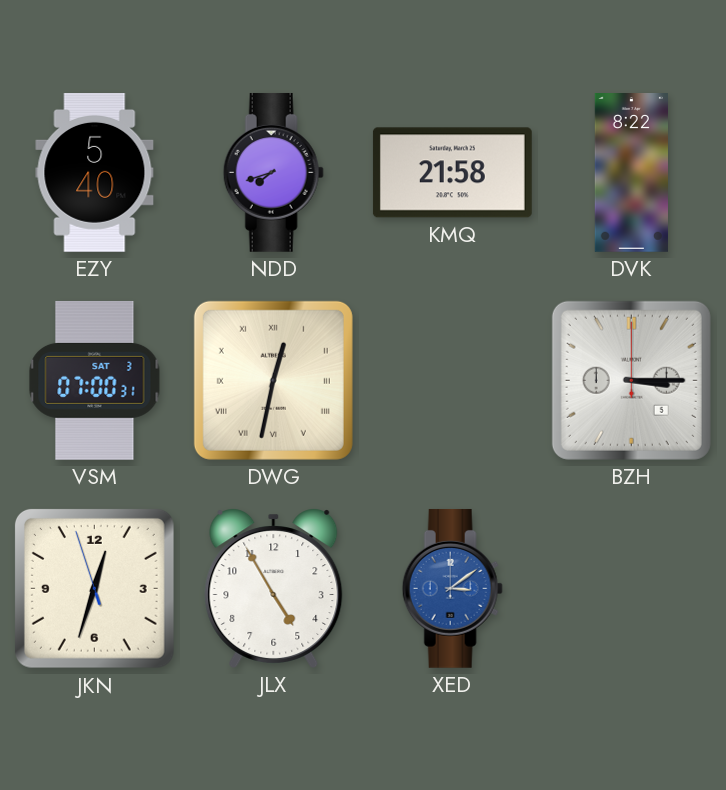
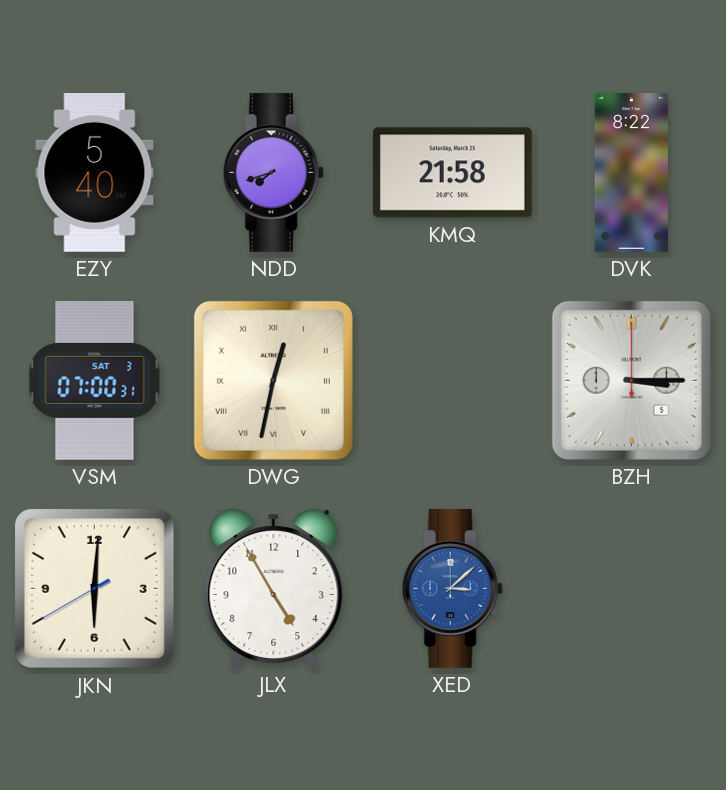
JKN: 12:32 -> 6:00 (94, 588)
XED: 3:09 -> 3:08 (452, 588)
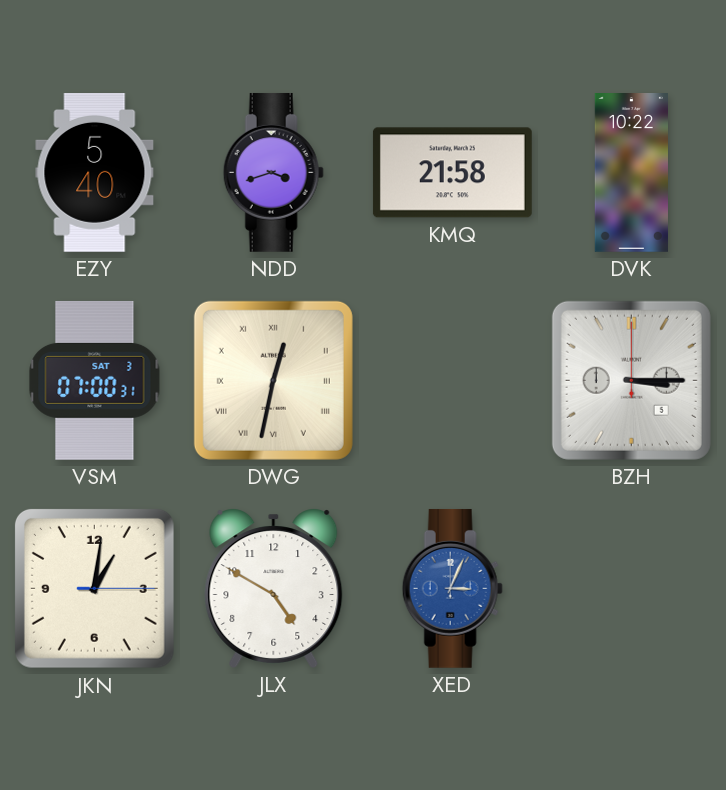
NDD: 7:42 -> 3:42 (273, 172)
DVK: 8:22 -> 10:22 (631, 173)
JKN: 6:00 -> 1:01 (94, 588)
JLX: 4:55 -> 4:50 (274, 588)
XED: 3:08 -> 3:04 (452, 588)
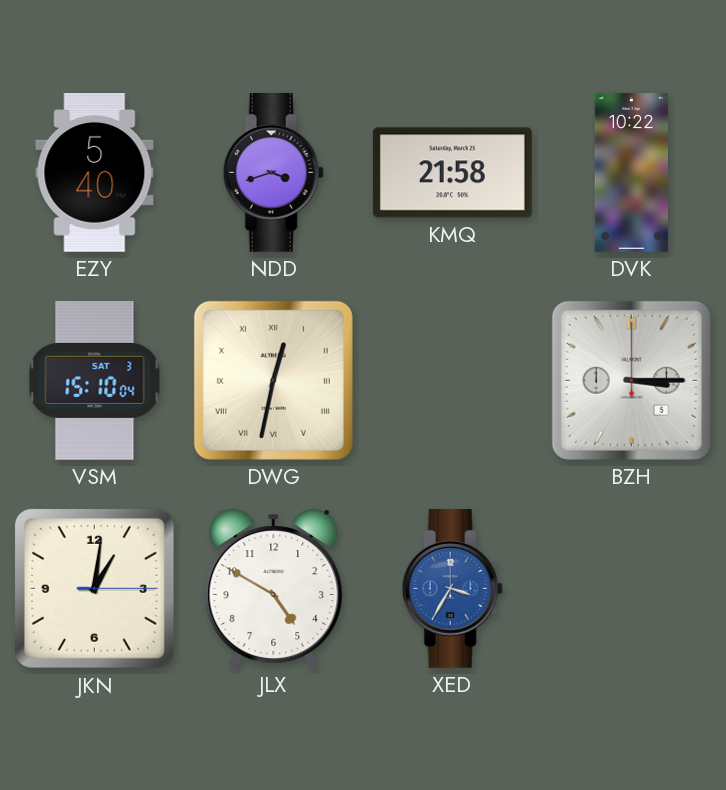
VSM: 07:00 -> 15:10 (95, 380)
XED: 3:04 -> 3:35 (452, 588)
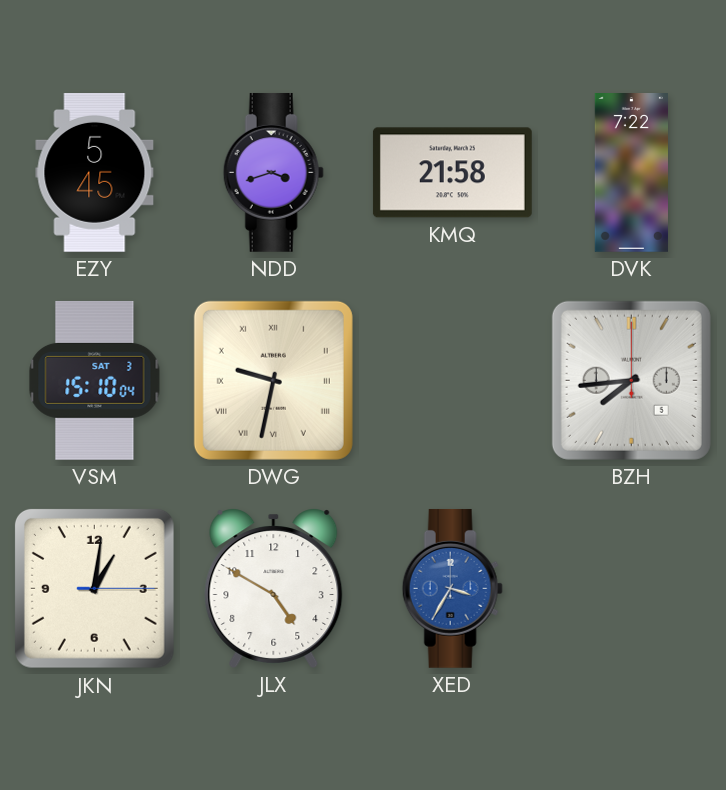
EZY: 5:40 -> 5:45 (95, 173)
DVK: 10:22 -> 7:22 (631, 173)
DWG: 12:32 -> 9:32 (273, 380)
BZH: 3:15 -> 7:44 (631, 380)
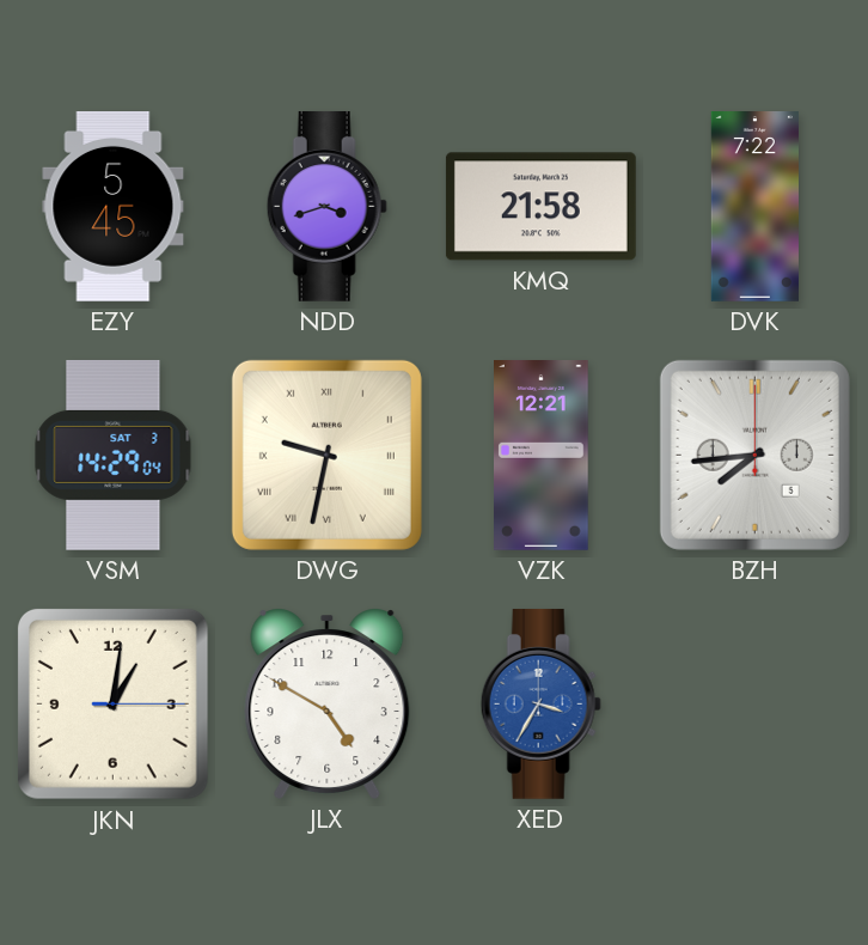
VSM: 15:10 -> 14:29 (114, 455)
VZK: none -> 12:21 (542, 456)
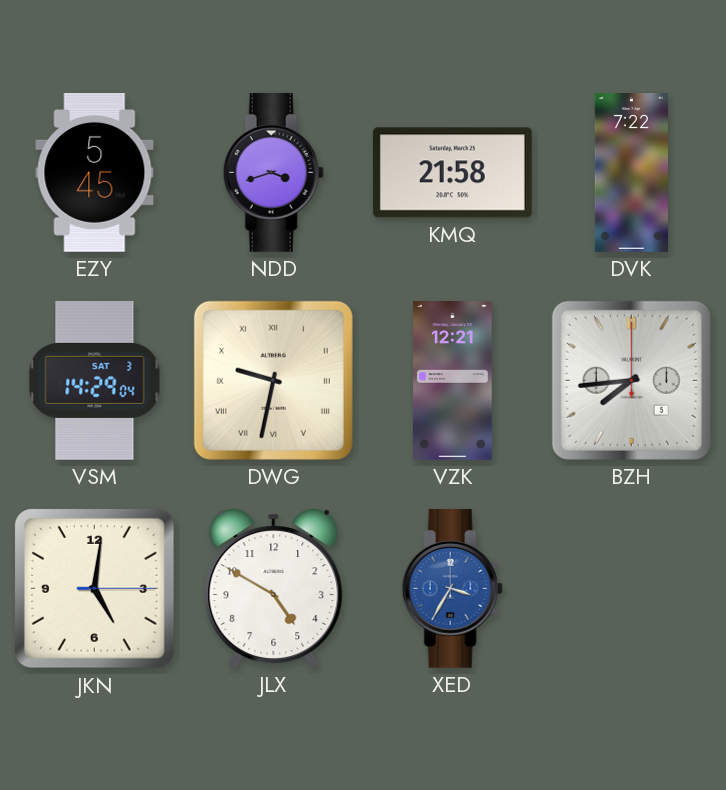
JKN: 1:01 -> 5:01 (94, 588)
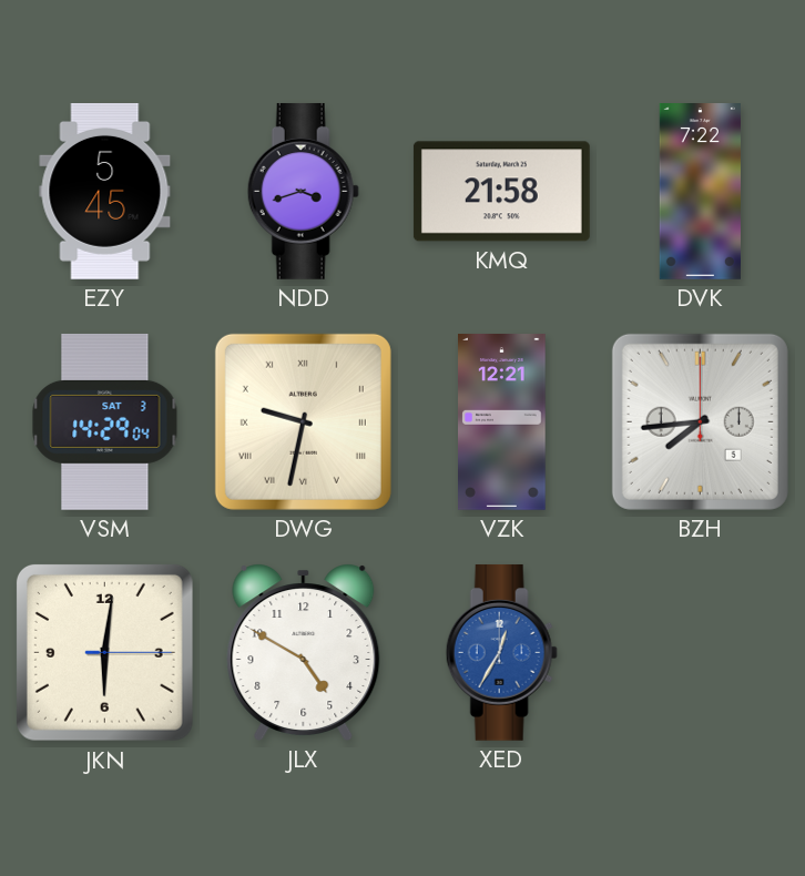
JKN: 5:01 -> 6:01 (104, 652)
XED: 3:35 -> 12:35 (501, 652)
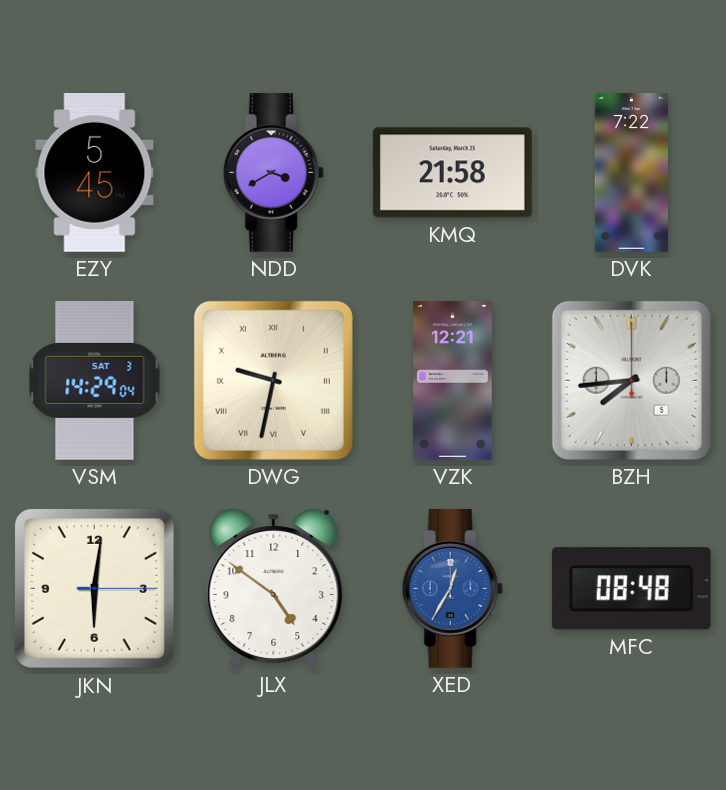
NDD: 3:42 -> 3:40 (273, 172)
JLX: 4:50 -> 4:51 (274, 588)
MFC: none -> 08:48 (631, 589)
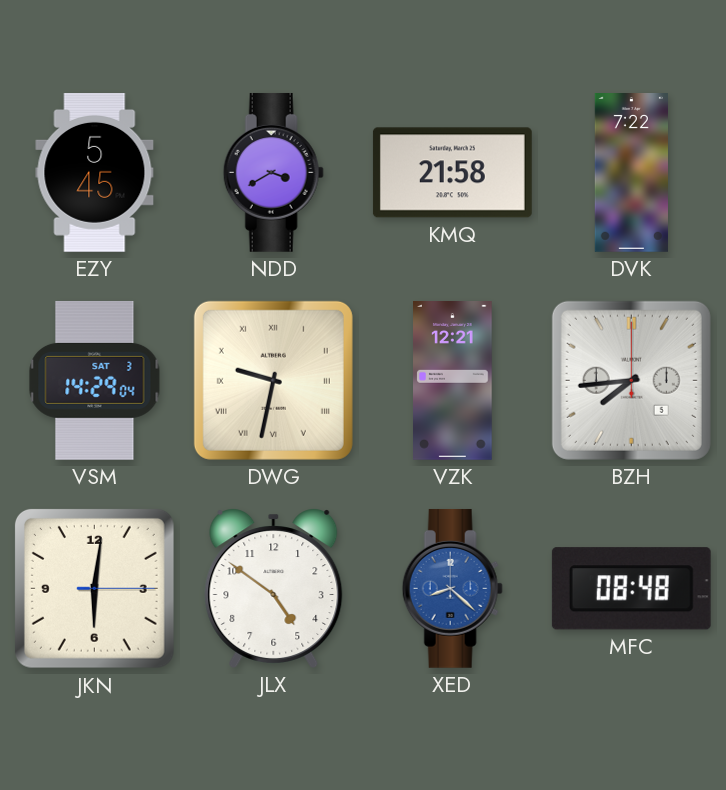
XED: 12:35 -> 8:22 (452, 588)
